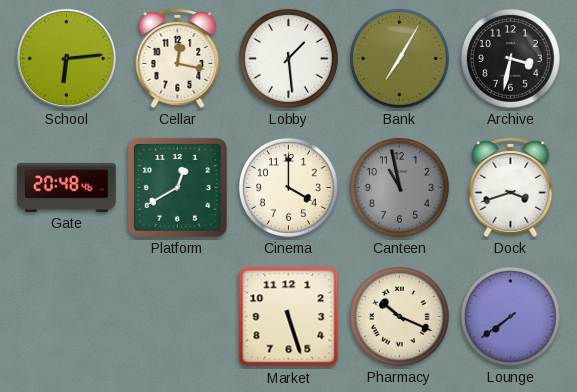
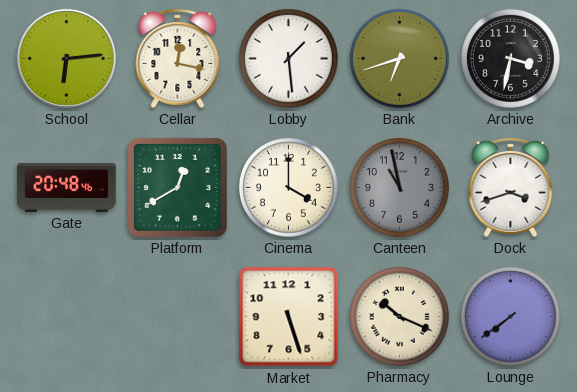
Bank: 7:05 -> 6:42 (400, 59)
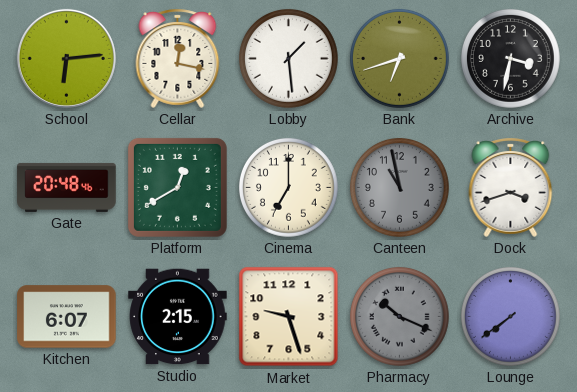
Cinema: 4:00 -> 7:00 (289, 188)
Kitchen: none -> 6:07 (67, 317)
Studio: none -> 2:15 (178, 317)
Market: 5:27 -> 9:27 (289, 317)
Pharmacy dial: cream -> grey (400, 317)
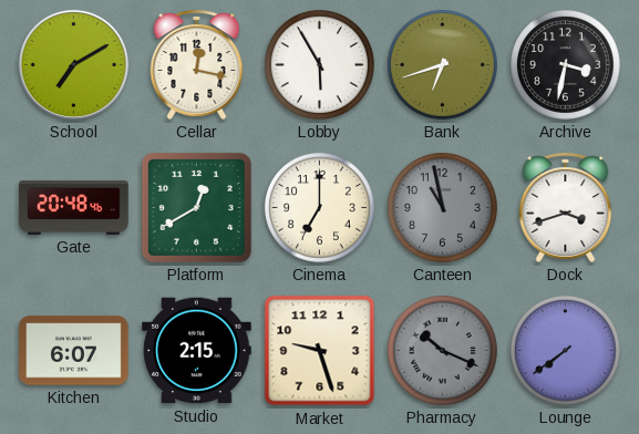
School: 6:14 -> 7:10 (73, 64)
Lobby: 1:29 -> 5:55 (320, 65)
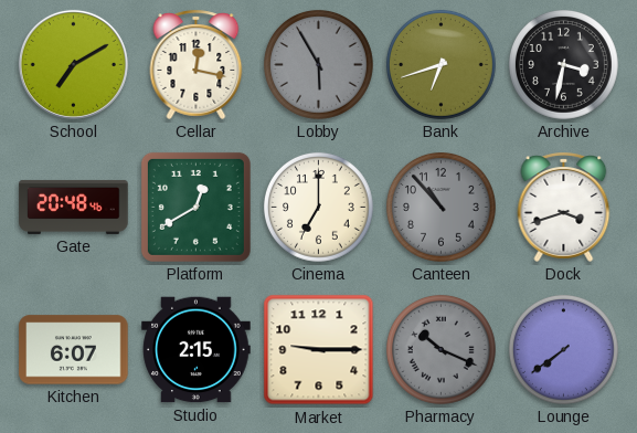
Lobby dial: white -> grey (319, 65)
Canteen: 10:58 -> 10:53 (442, 208)
Market: 9:27 -> 9:15 (319, 350)
